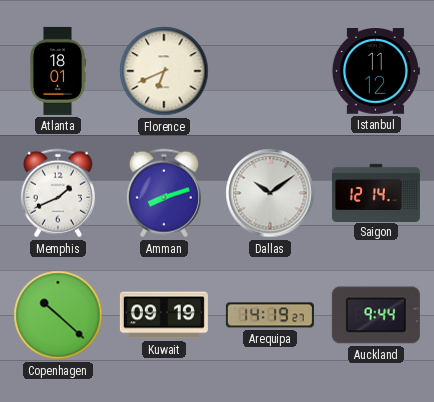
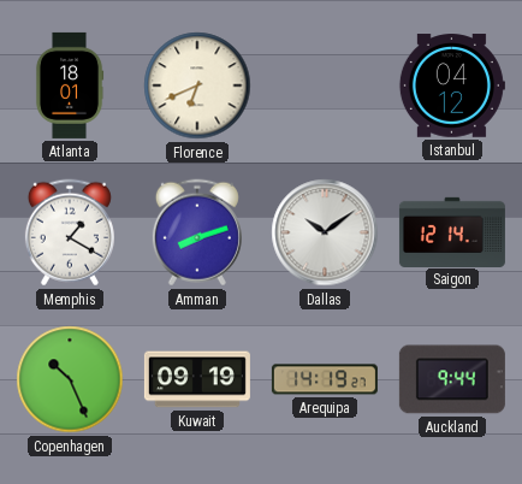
Istanbul: 11:12 -> 04:12 (452, 85)
Memphis: 1:41 -> 1:20 (70, 232)
Copenhagen: 10:22 -> 10:26 (70, 379)
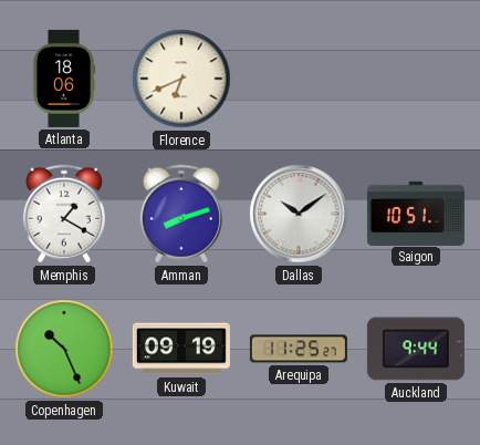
Atlanta: 18:01 -> 18:06 (64, 79)
Istanbul: 04:12 -> none (452, 85)
Saigon: 12:14 -> 10:51 (416, 213)
Arequipa: 14:19 -> 11:25 (299, 349)
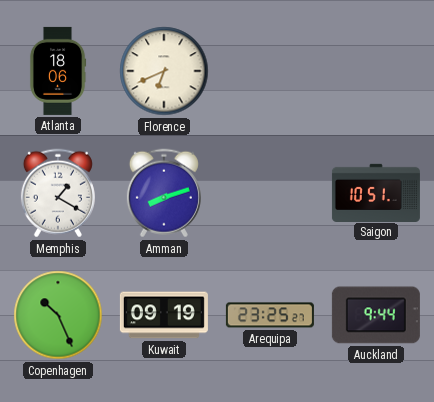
Dallas: 10:09 -> none (299, 214)
Arequipa: 11:25 -> 23:25 (270, 315)
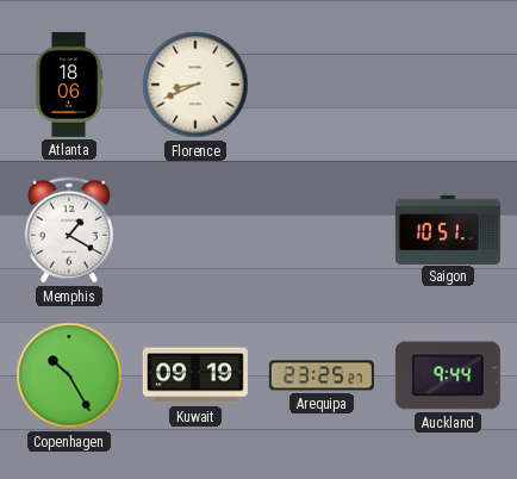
Florence: 6:41 -> 8:41 (195, 85)
Amman: 8:12 -> none (164, 193)
Copenhagen: 10:26 -> 10:25 (69, 375)
